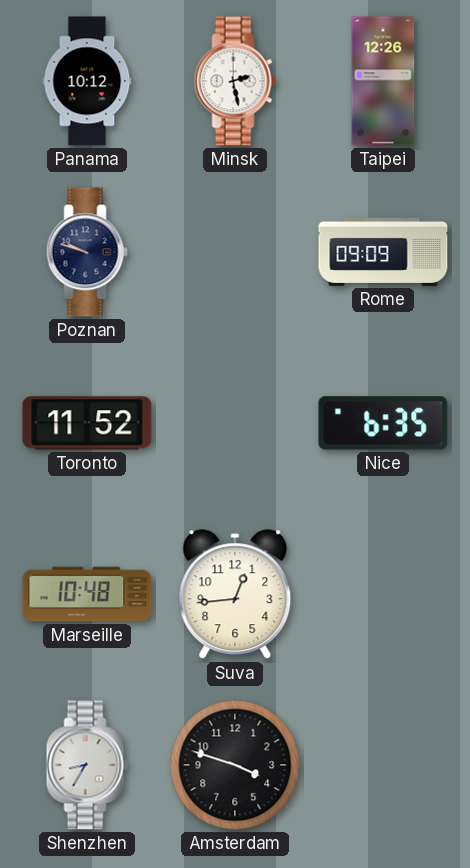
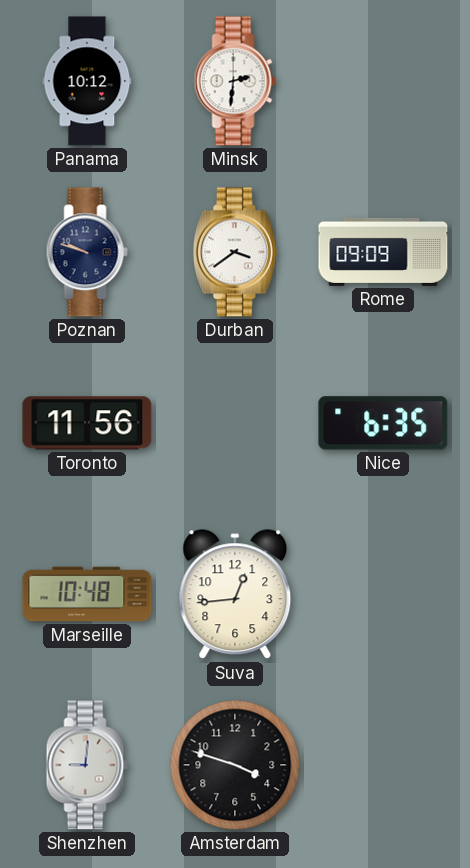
Minsk: 2:28 -> 2:31 (235, 81)
Taipei: 12:26 -> none (383, 81)
Durban: none -> 3:39 (235, 252)
Toronto: 11:52 -> 11:56 (87, 423)
Shenzhen: 8:35 -> 9:01 (87, 765)
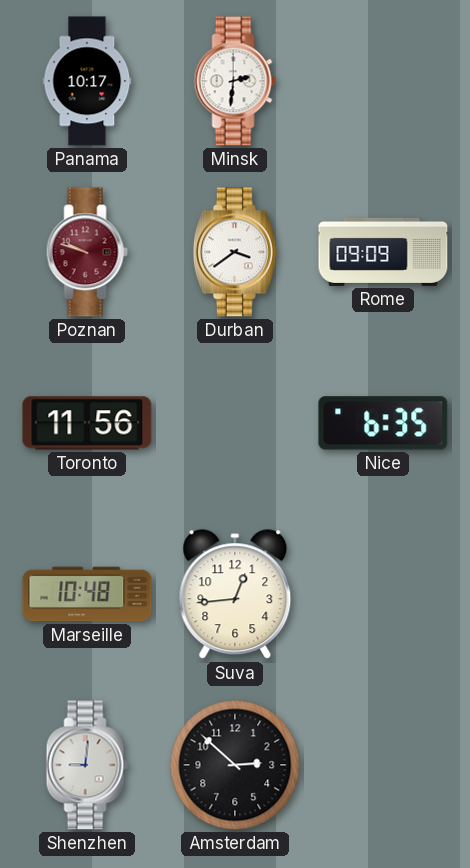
Panama: 10:12 -> 10:17 (87, 81)
Poznan dial: navy -> burgundy (87, 252)
Amsterdam: 3:48 -> 2:52 (235, 765)
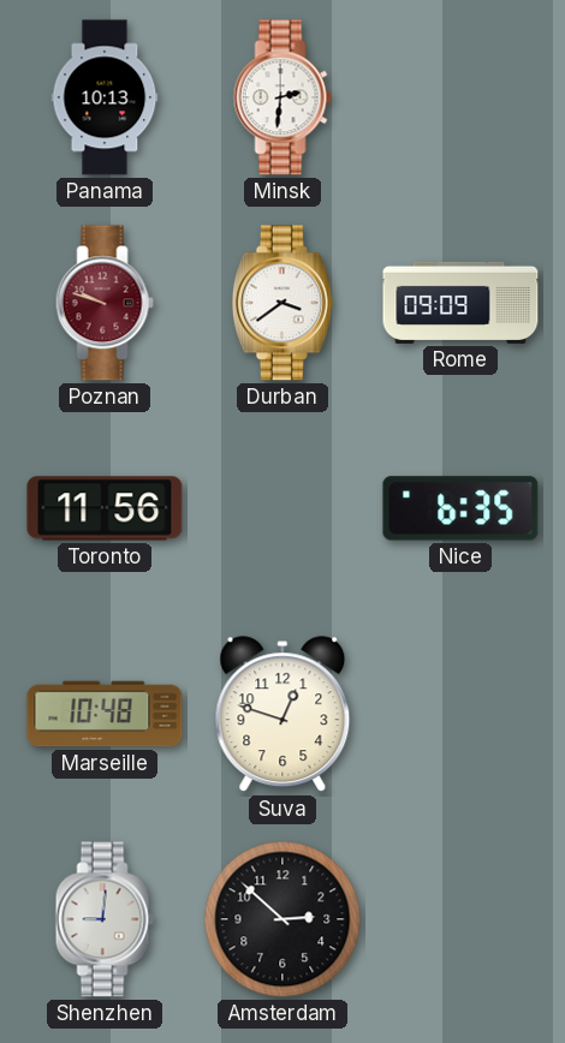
Panama: 10:17 -> 10:13 (105, 97)
Suva: 12:44 -> 12:48 (282, 715)
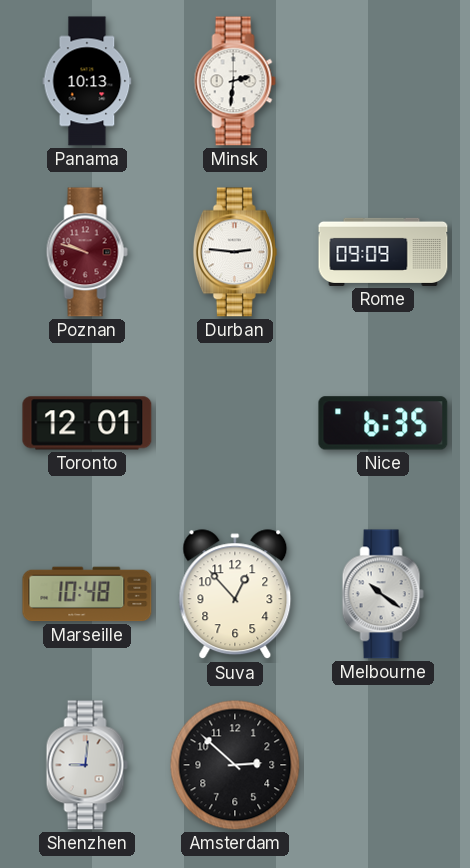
Durban: 3:39 -> 2:46 (235, 252)
Toronto: 11:56 -> 12:01 (87, 423)
Suva: 12:48 -> 12:53 (235, 595)
Melbourne: none -> 10:21 (383, 594)
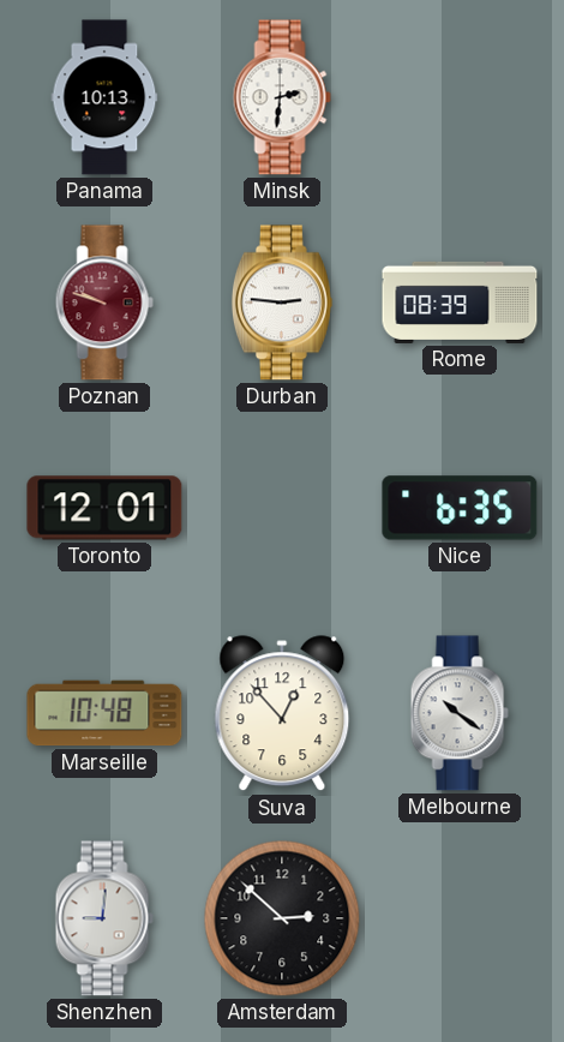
Rome: 09:09 -> 08:39 (460, 303)
